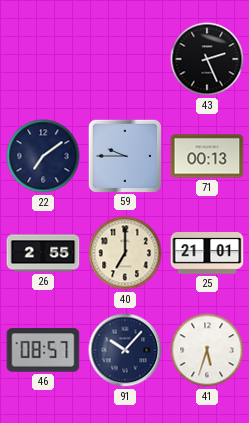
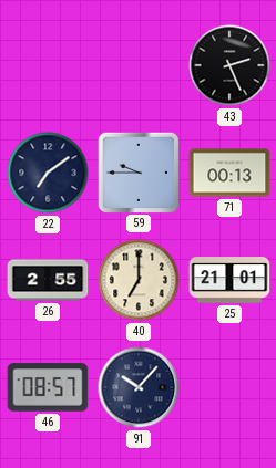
41: 5:33 -> none (207, 350)
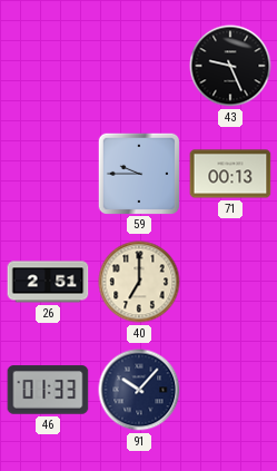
43: 2:26 -> 9:26 (230, 66)
22: 7:09 -> none (48, 173)
26: 2:55 -> 2:51 (48, 282)
25: 21:01 -> none (229, 280)
46: 08:57 -> 01:33 (48, 390)
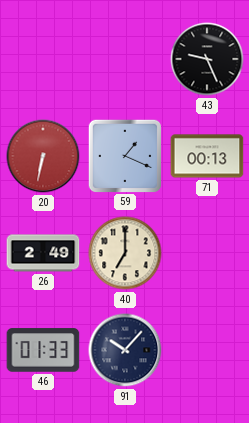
20: none -> 6:32 (43, 156)
59: 9:45 -> 1:19 (124, 155)
26: 2:51 -> 2:49 (43, 253)
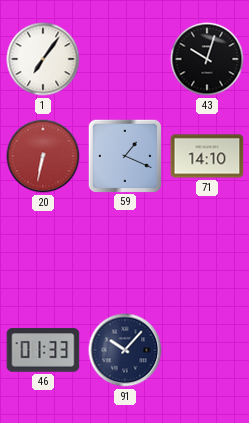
1: none -> 7:06 (43, 59)
43: 9:26 -> 10:03 (207, 59)
71: 00:13 -> 14:10 (207, 156)
26: 2:49 -> none (43, 253)
40: 7:00 -> none (125, 253)
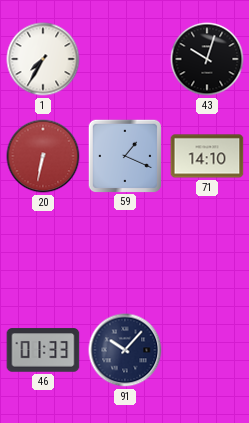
1: 7:06 -> 7:35 (43, 59)
